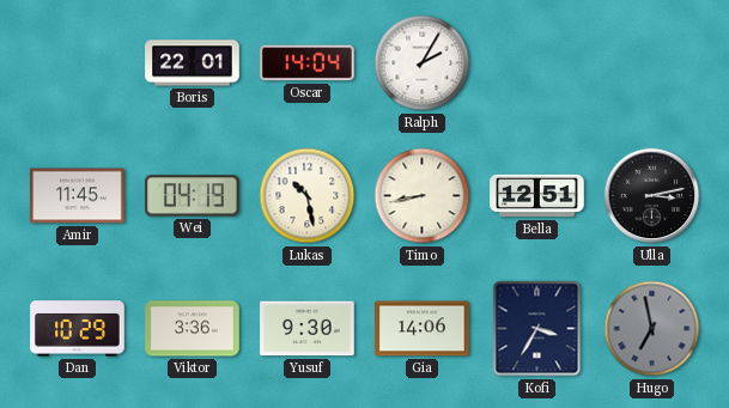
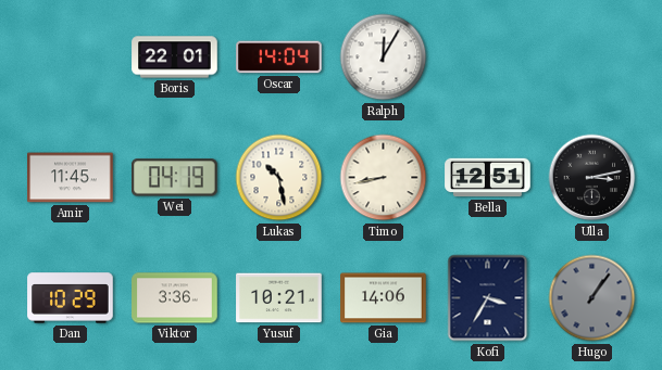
Ralph: 2:05 -> 12:05 (384, 58)
Yusuf: 9:30 -> 10:21 (279, 298)
Hugo: 6:58 -> 1:06 (592, 298)
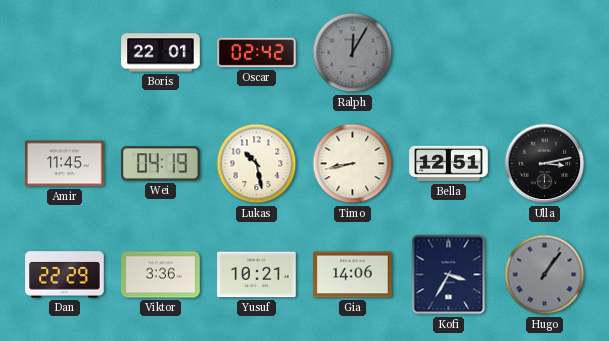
Oscar: 14:04 -> 02:42 (257, 53)
Ralph dial: white -> grey (353, 53)
Dan: 10:29 -> 22:29 (65, 275)
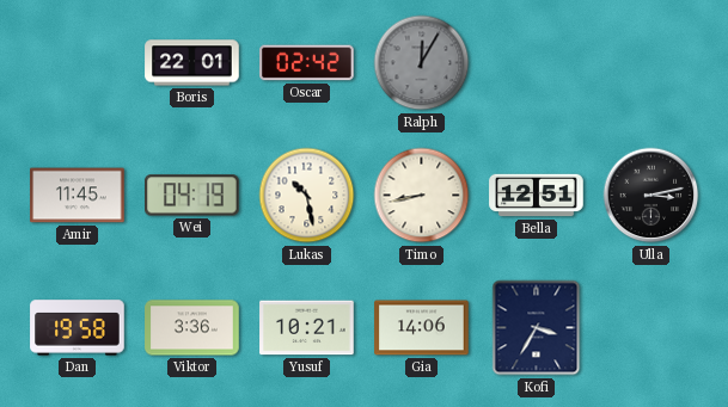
Dan: 22:29 -> 19:58 (78, 328)
Hugo: 1:06 -> none (545, 275)
